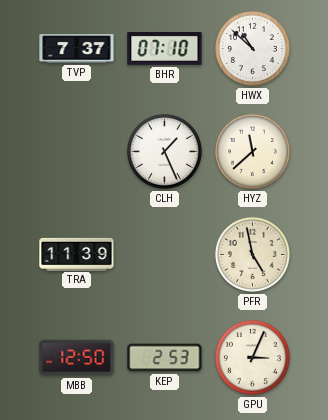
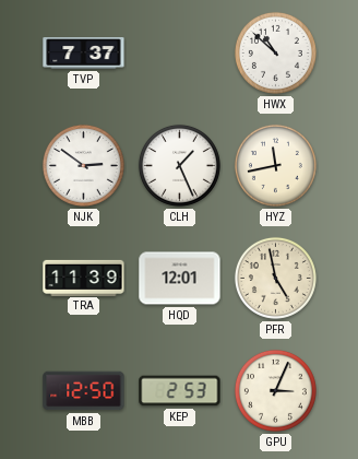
BHR: 07:10 -> none (165, 49)
NJK: none -> 2:51 (83, 165)
HYZ: 11:38 -> 11:43 (275, 165)
HQD: none -> 12:01 (180, 279)
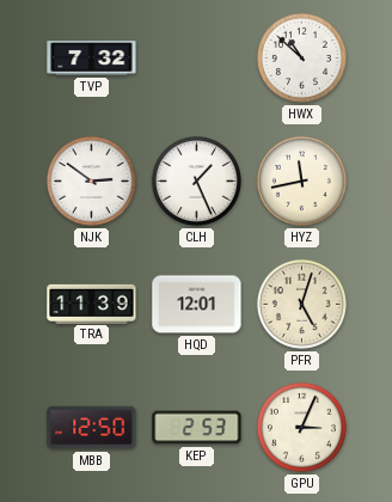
TVP: 7:37 -> 7:32 (92, 59)
PFR: 4:58 -> 5:03 (301, 304)
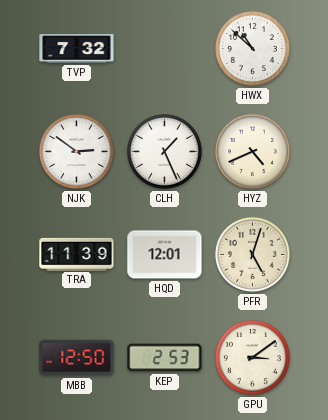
HYZ: 11:43 -> 4:41 (252, 151)
GPU: 3:04 -> 3:09 (252, 357)
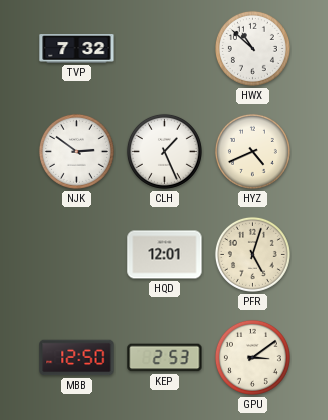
TRA: 11:39 -> none (77, 254)
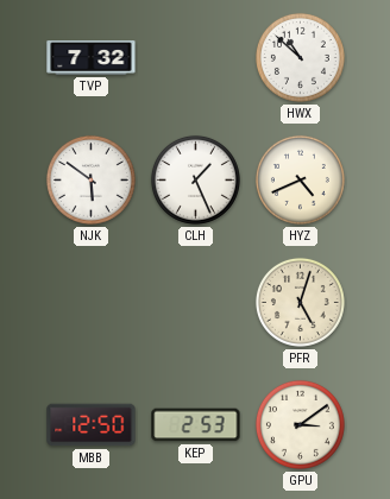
NJK: 2:51 -> 5:51 (90, 179)
HQD: 12:01 -> none (165, 255)
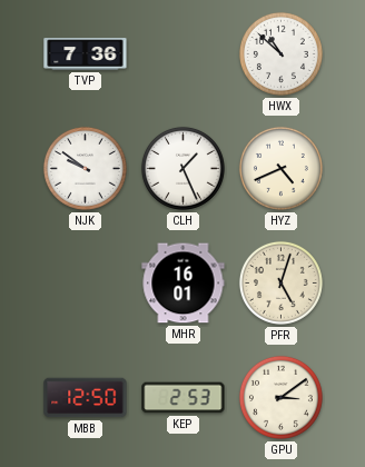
TVP: 7:32 -> 7:36 (86, 54)
NJK: 5:51 -> 9:51 (85, 168)
MHR: none -> 16:01 (184, 284)
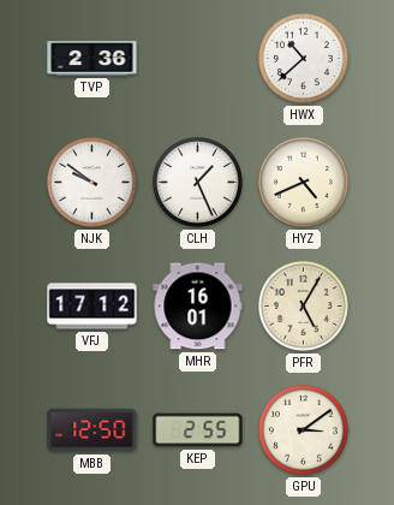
TVP: 7:36 -> 2:36 (92, 59)
HWX: 10:52 -> 10:38 (303, 58)
VFJ: none -> 17:12 (92, 307)
PFR: 5:03 -> 5:05 (303, 305)
KEP: 2:53 -> 2:55 (198, 430)
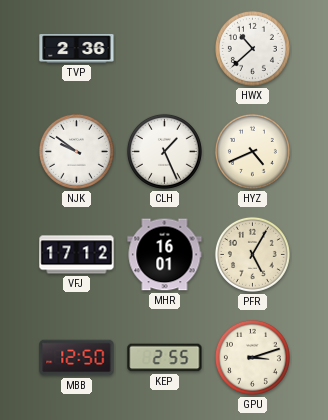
GPU: 3:09 -> 3:12 (252, 357)
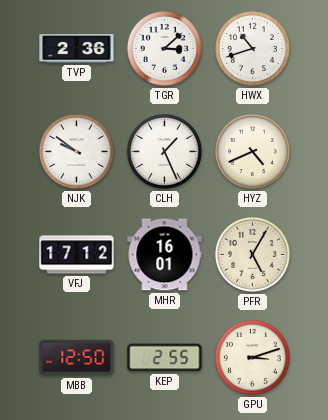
TGR: none -> 3:08 (164, 48)
HWX: 10:38 -> 10:42 (252, 48)
